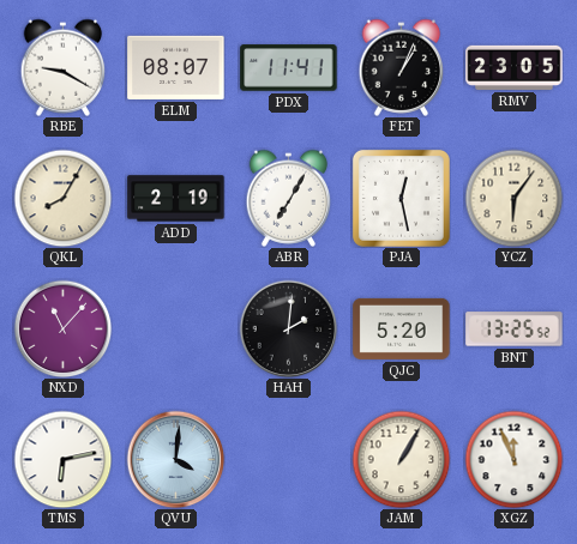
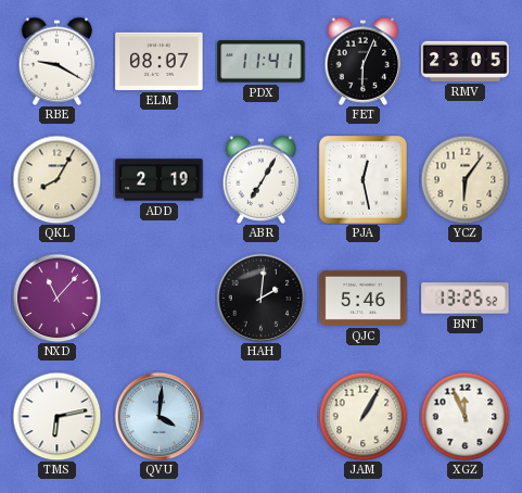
FET: 1:04 -> 6:04 (364, 61)
QJC: 5:20 -> 5:46 (364, 298)
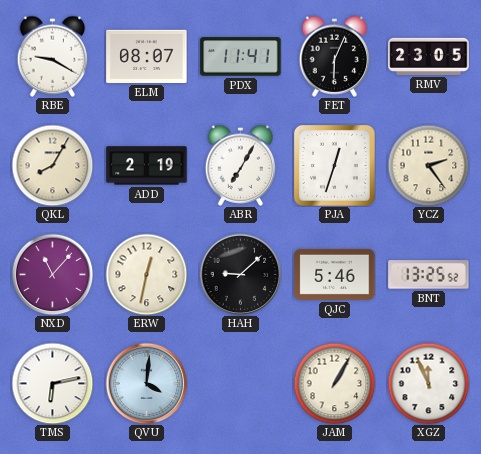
PJA: 12:28 -> 12:33 (334, 165)
YCZ: 6:06 -> 2:24 (428, 165)
ERW: none -> 12:32 (146, 274)
HAH: 2:01 -> 9:08 (240, 274)
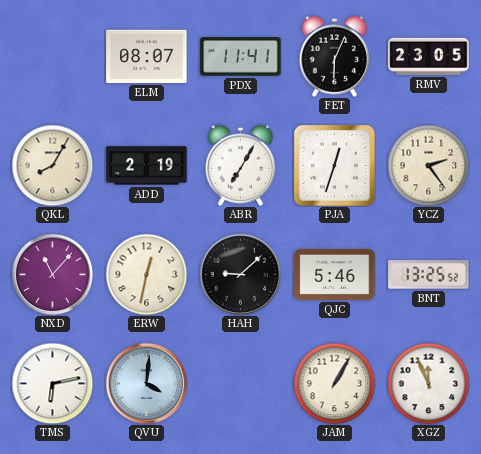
RBE: 9:20 -> none (53, 56)
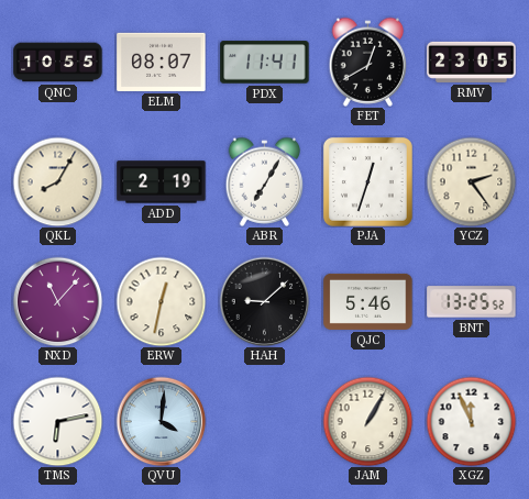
QNC: none -> 10:55 (58, 63)
FET: 6:04 -> 12:40 (368, 62)
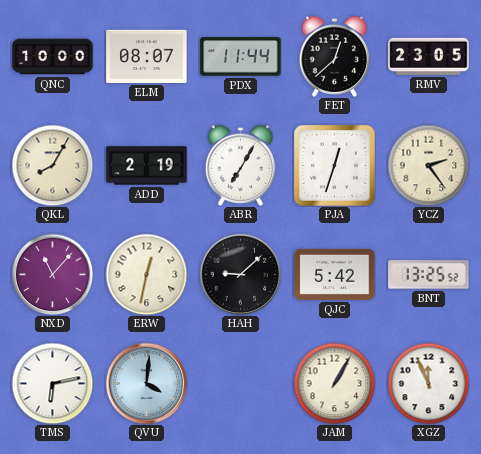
QNC: 10:55 -> 10:00 (53, 57)
PDX: 11:41 -> 11:44 (241, 57)
FET: 12:40 -> 12:38 (335, 56)
QJC: 5:46 -> 5:42 (335, 274)
